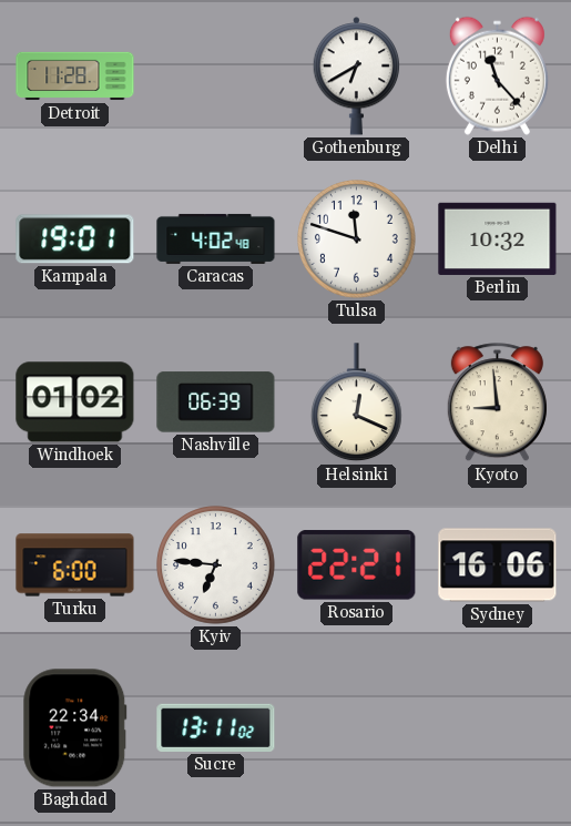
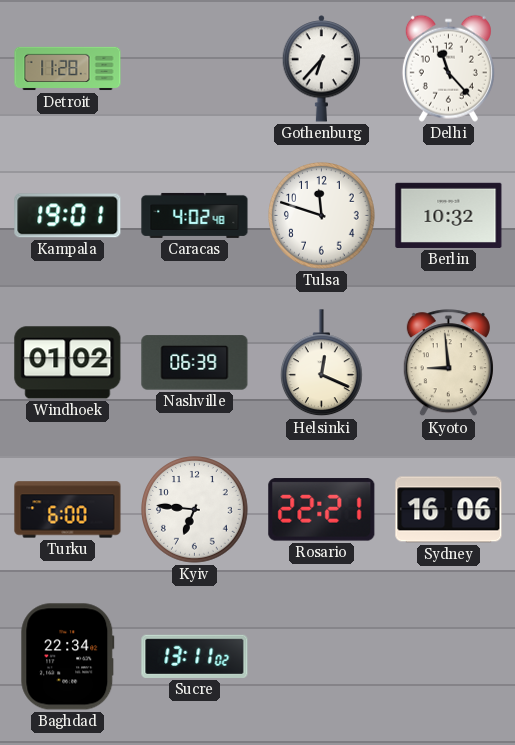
Gothenburg: 6:40 -> 6:37 (322, 69)
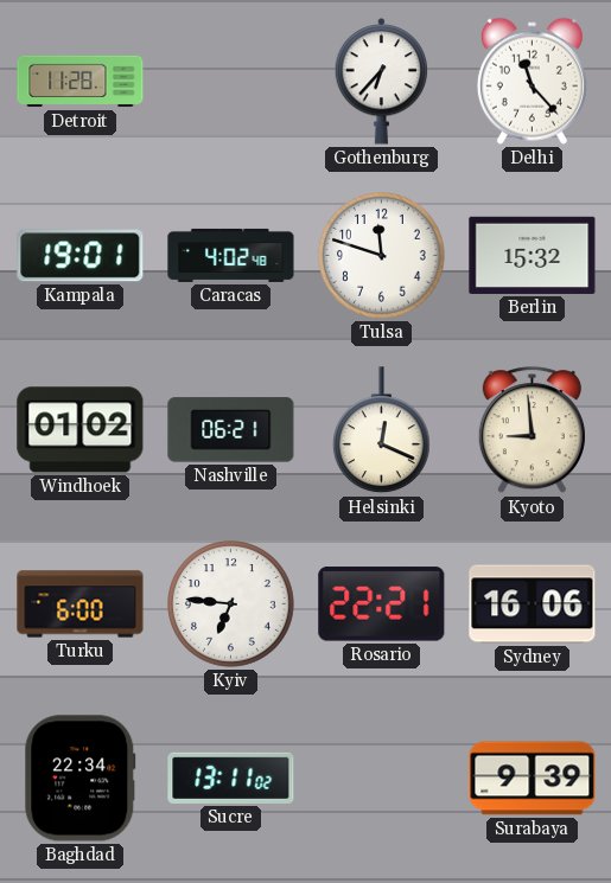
Berlin: 10:32 -> 15:32 (533, 255)
Nashville: 06:39 -> 06:21 (231, 430)
Surabaya: none -> 9:39 (533, 779)
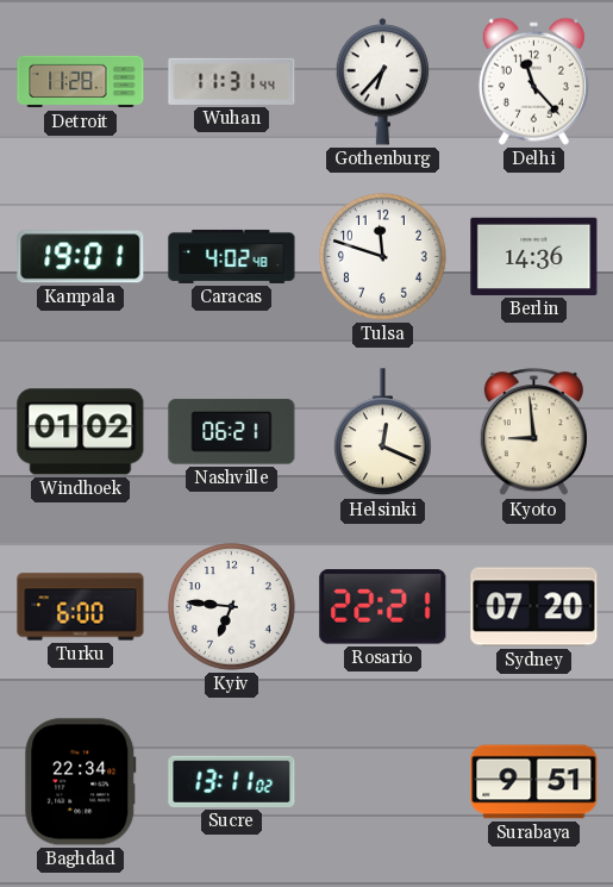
Wuhan: none -> 11:31 (232, 81)
Berlin: 15:32 -> 14:36 (534, 256)
Sydney: 16:06 -> 07:20 (534, 607)
Surabaya: 9:39 -> 9:51 (534, 782)
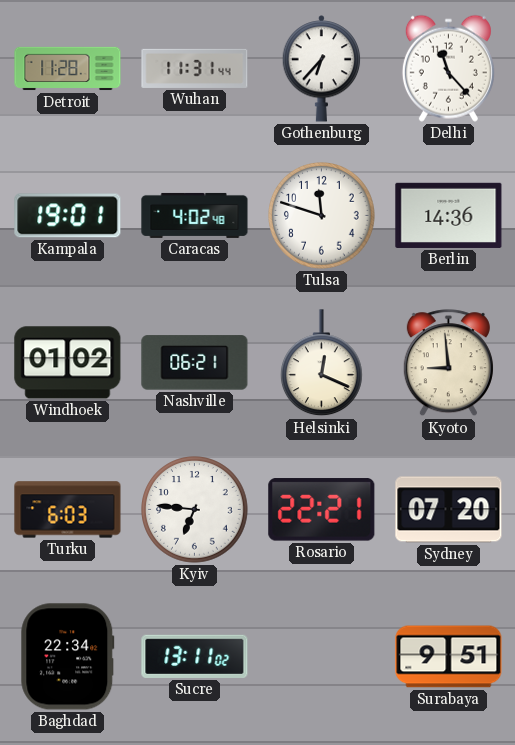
Turku: 6:00 -> 6:03 (68, 510)
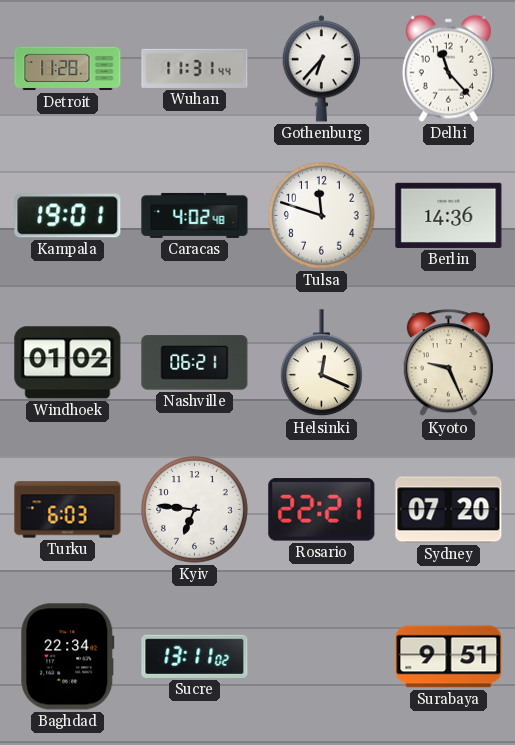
Kyoto: 8:59 -> 9:26 (448, 363)
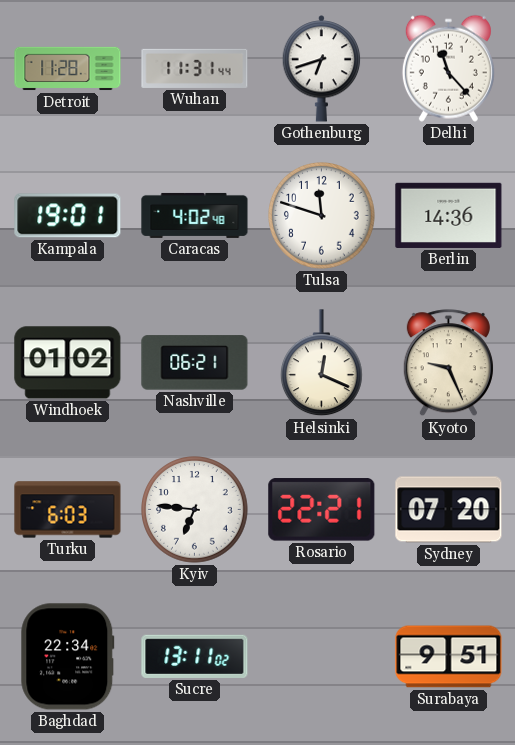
Gothenburg: 6:37 -> 6:42 (322, 69)
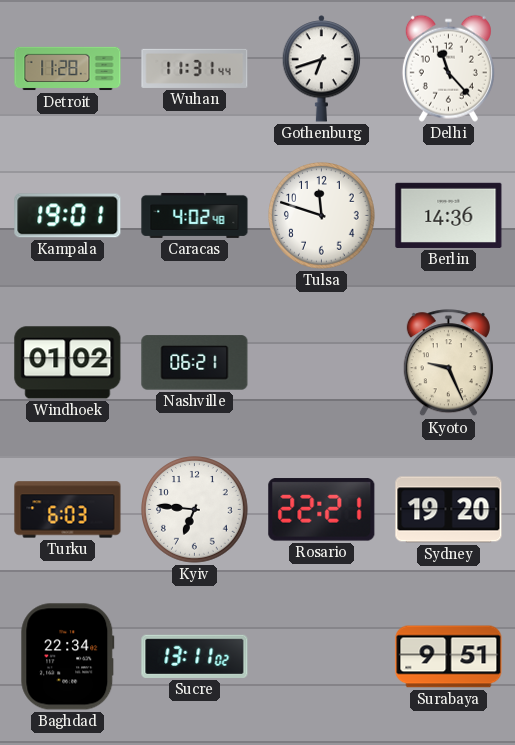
Helsinki: 12:19 -> none (322, 363)
Sydney: 07:20 -> 19:20 (449, 510)
